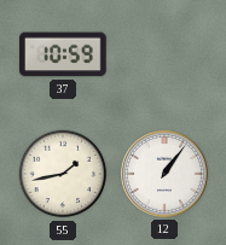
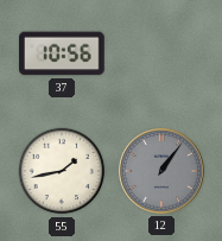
37: 10:59 -> 10:56 (63, 53)
12 dial: white -> grey (163, 172)
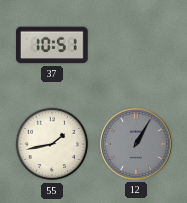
37: 10:56 -> 10:51 (53, 45)
12: 1:06 -> 1:05 (137, 145)
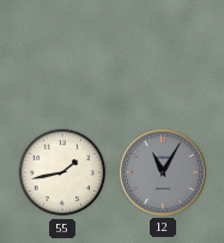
37: 10:51 -> none (53, 45)
12: 1:05 -> 11:05 (164, 174)
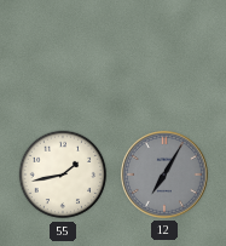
12: 11:05 -> 7:05 (166, 176)
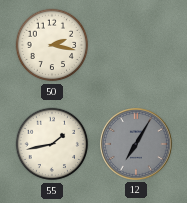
50: none -> 2:17 (52, 45)
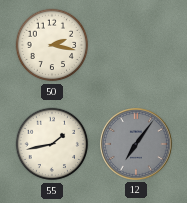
12: 7:05 -> 7:06 (137, 145)
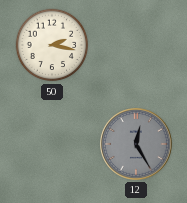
55: 1:43 -> none (52, 144)
12: 7:06 -> 12:25 (137, 145)
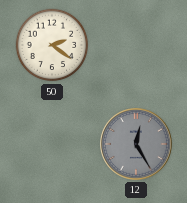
50: 2:17 -> 2:21 (52, 45)
